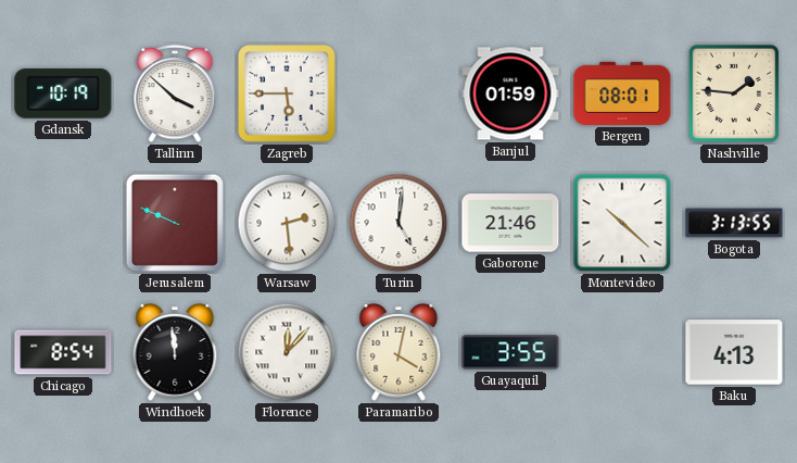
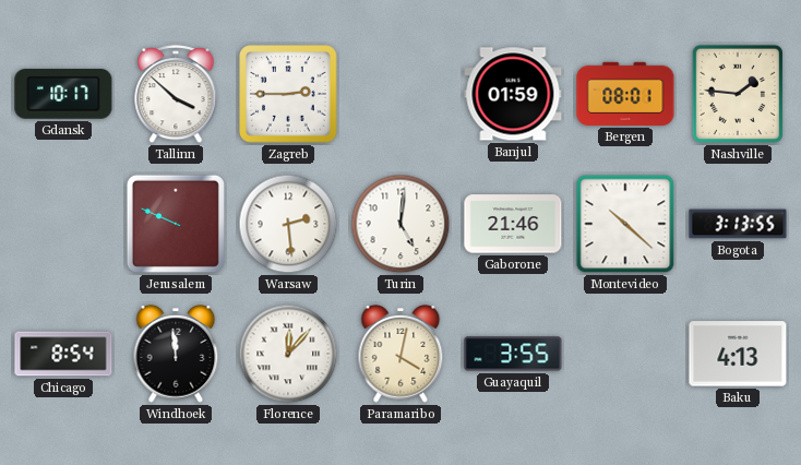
Gdansk: 10:19 -> 10:17 (63, 94)
Zagreb: 5:45 -> 2:45 (288, 94)
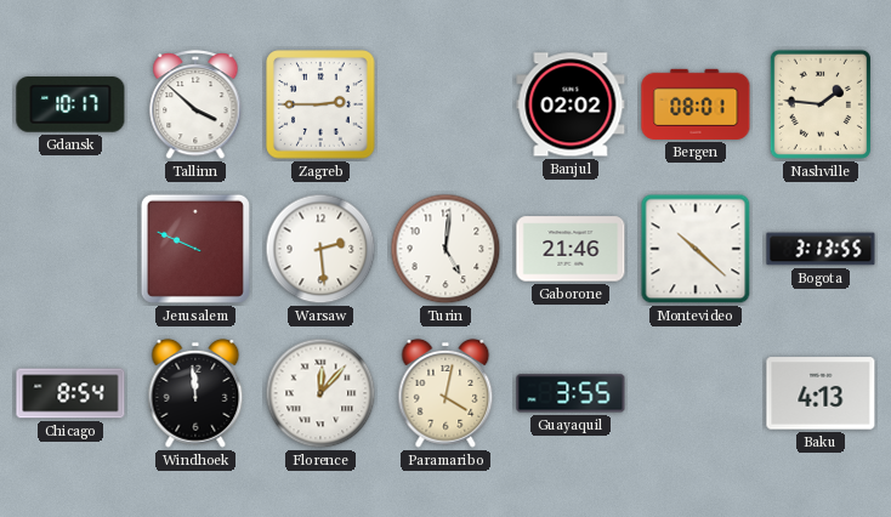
Banjul: 01:59 -> 02:02 (571, 104)
